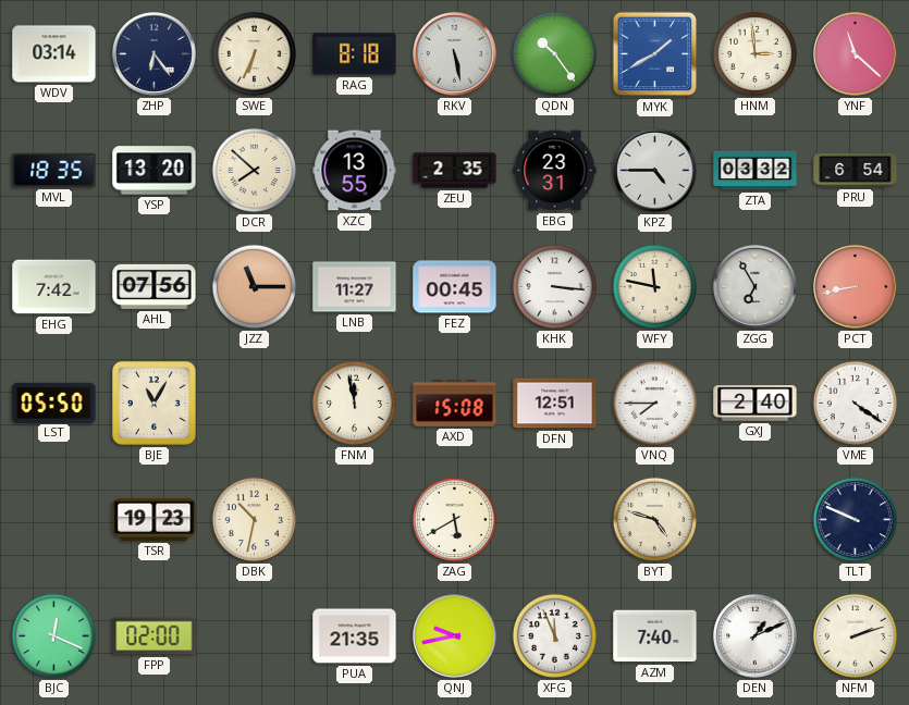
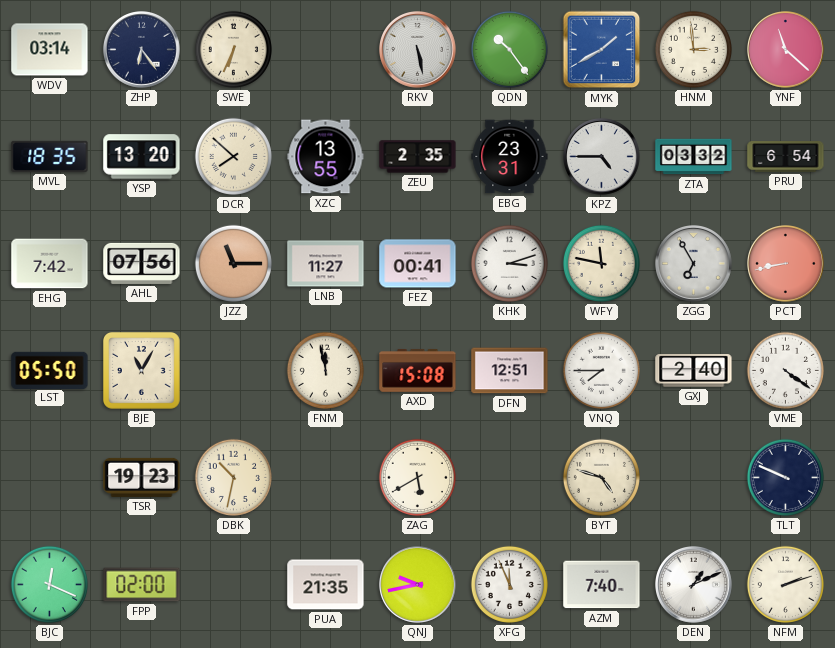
RAG: 8:18 -> none (355, 54)
FEZ: 00:45 -> 00:41 (418, 264)
KHK: 3:16 -> 3:12 (509, 263)
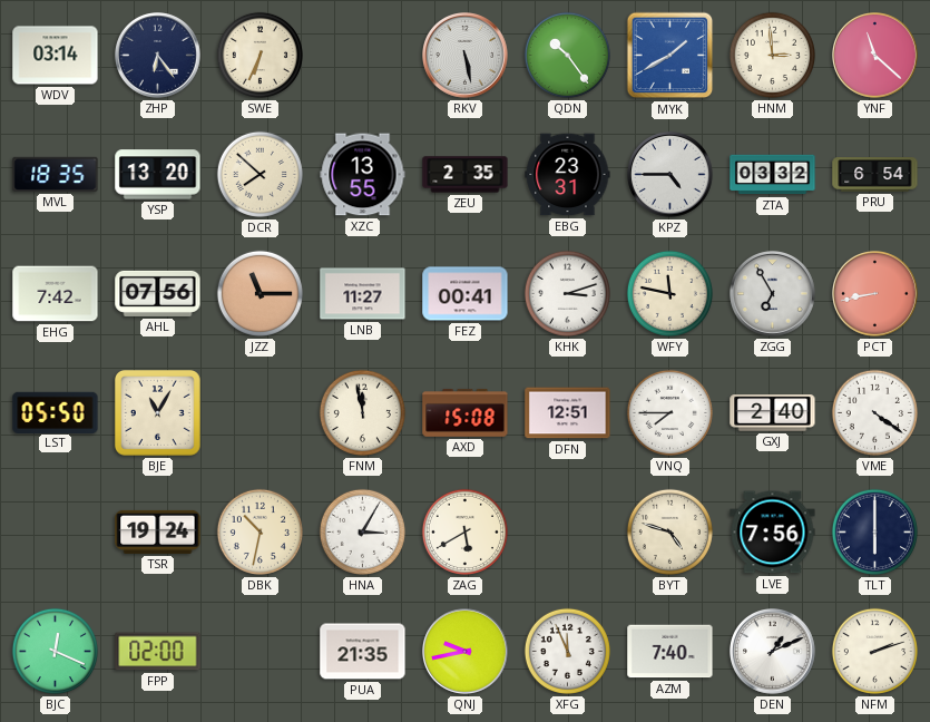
TSR: 19:23 -> 19:24 (158, 531)
HNA: none -> 3:05 (362, 531)
LVE: none -> 7:56 (773, 533)
TLT: 9:49 -> 6:00 (874, 531)
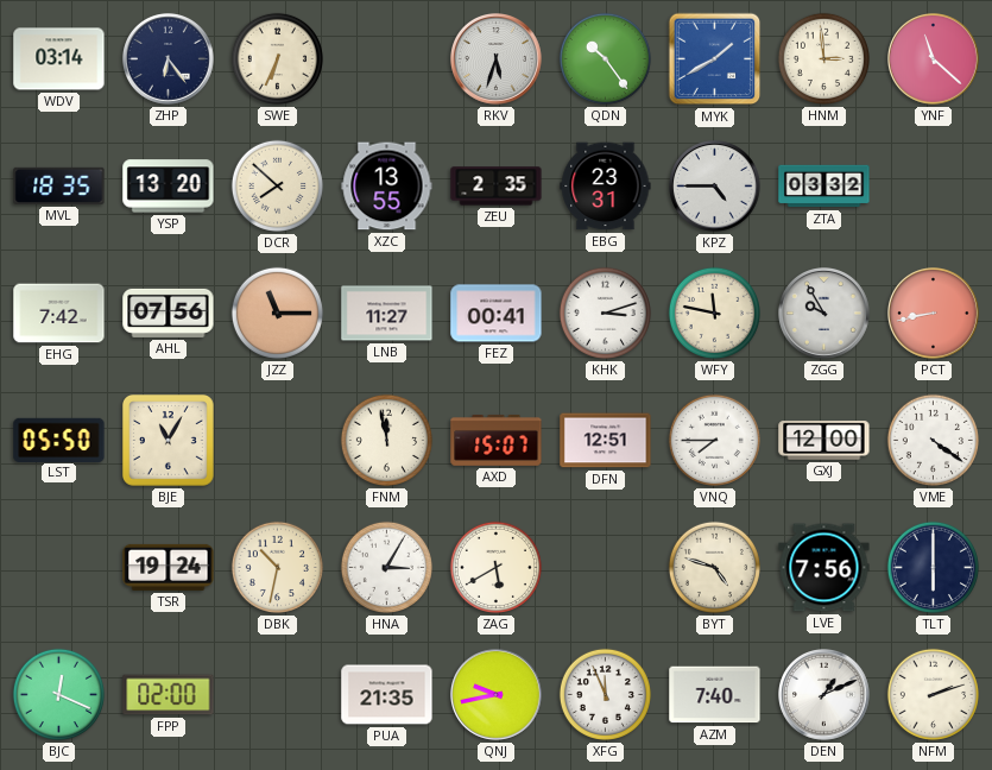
RKV: 5:28 -> 5:33 (497, 59)
PRU: 6:54 -> none (875, 175)
ZGG: 6:55 -> 9:55 (824, 314)
AXD: 15:08 -> 15:07 (497, 440)
GXJ: 2:40 -> 12:00 (824, 441)
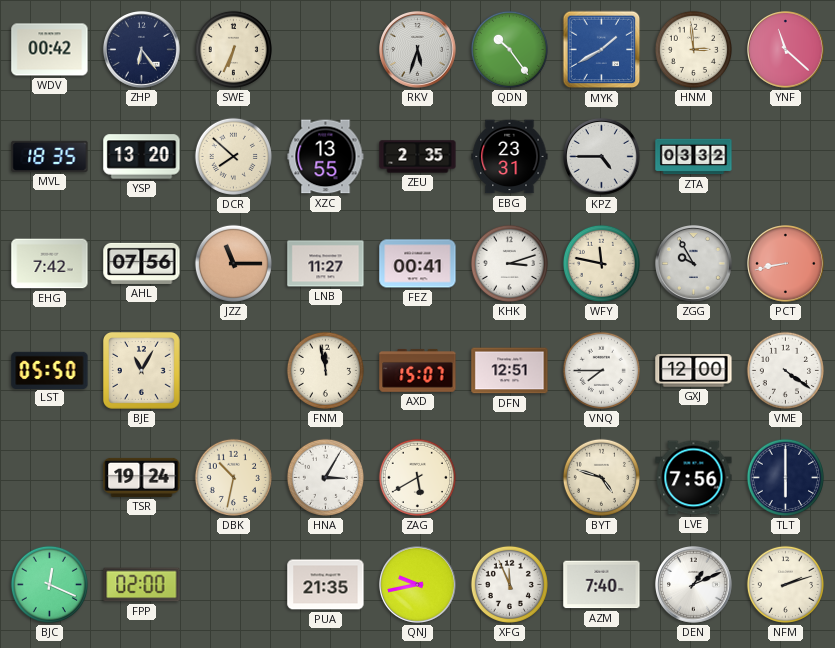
WDV: 03:14 -> 00:42 (50, 50)
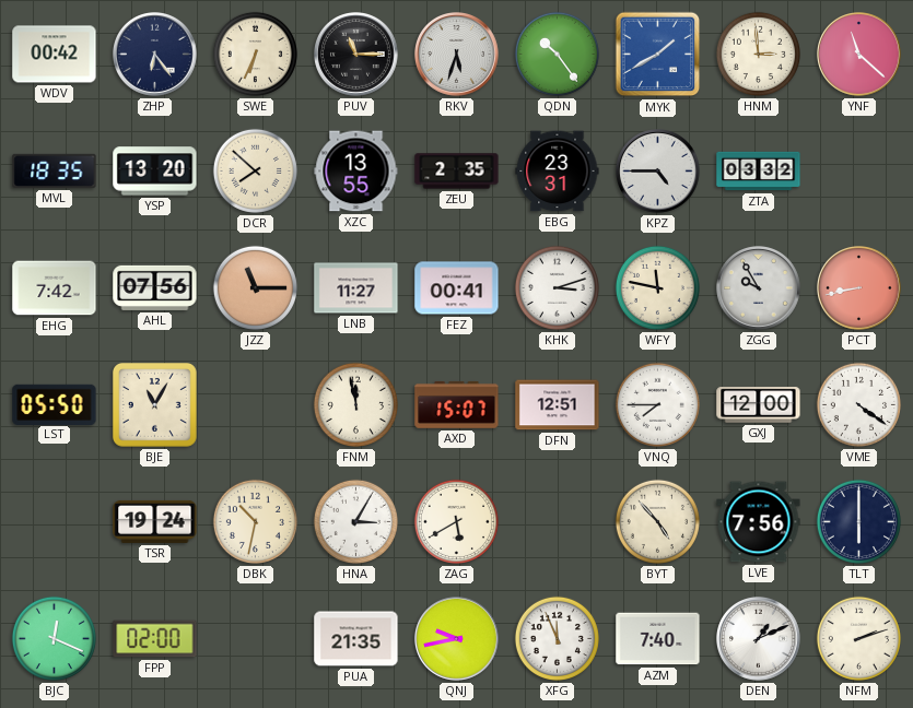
PUV: none -> 11:15 (356, 55)
BYT: 4:48 -> 4:53 (657, 521)
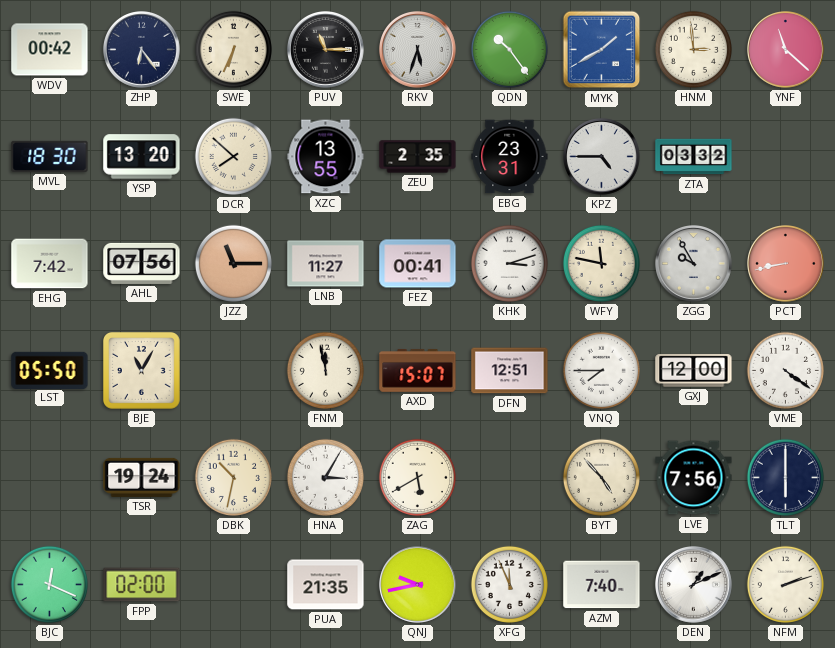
MVL: 18:35 -> 18:30 (50, 156)
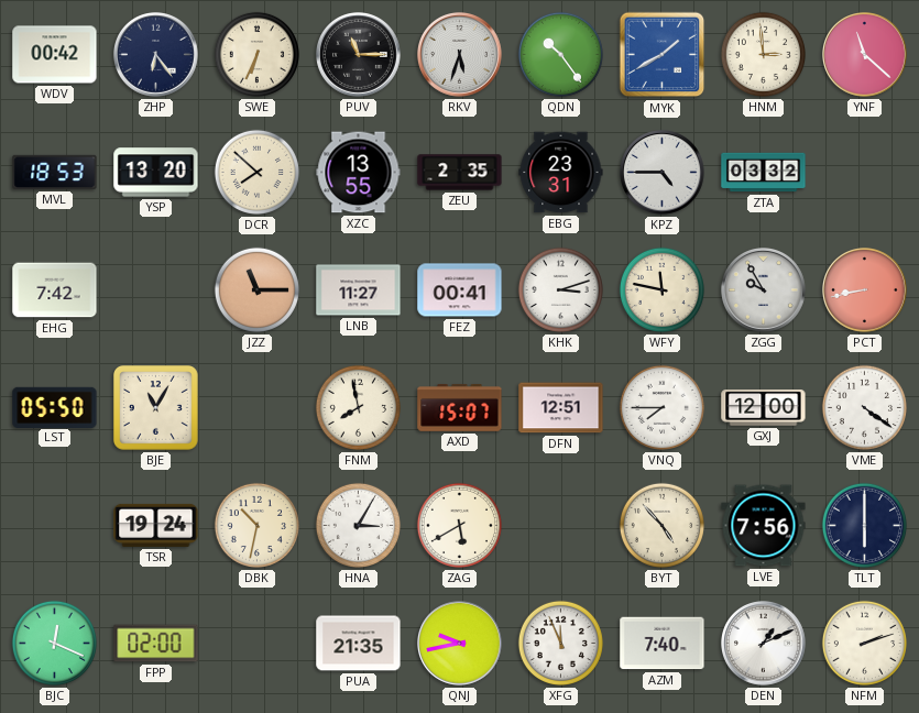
MVL: 18:30 -> 18:53 (55, 172)
AHL: 07:56 -> none (142, 263)
FNM: 11:58 -> 7:58 (358, 407)
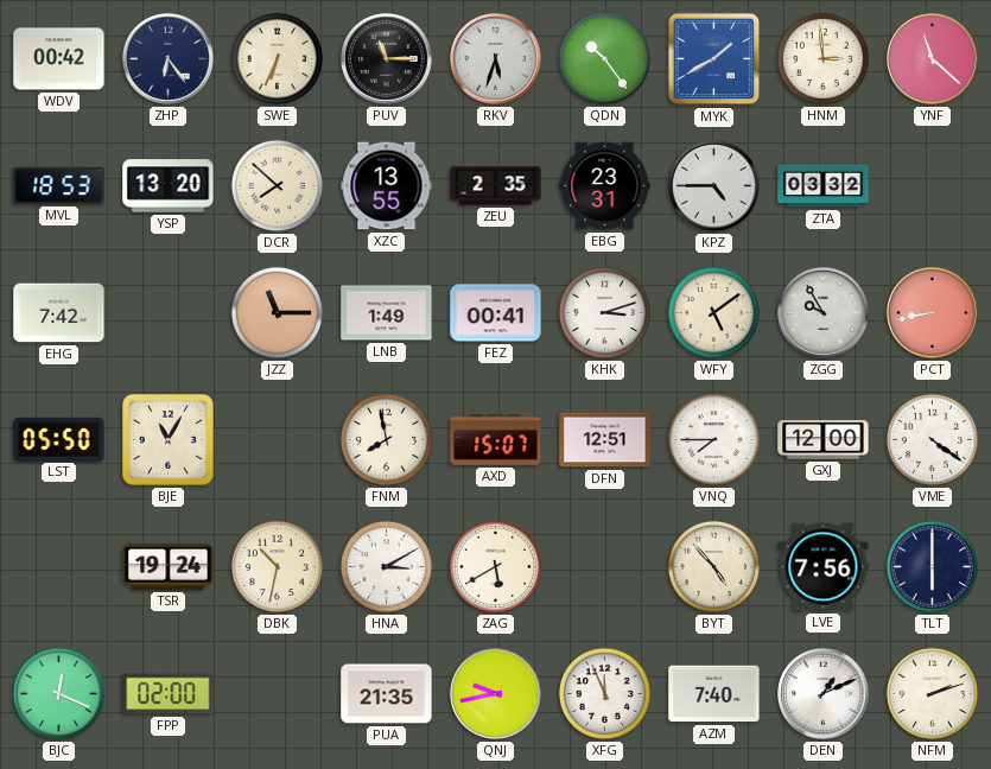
LNB: 11:27 -> 1:49 (387, 313)
WFY: 11:47 -> 5:09 (713, 312)
HNA: 3:05 -> 3:10 (386, 566)
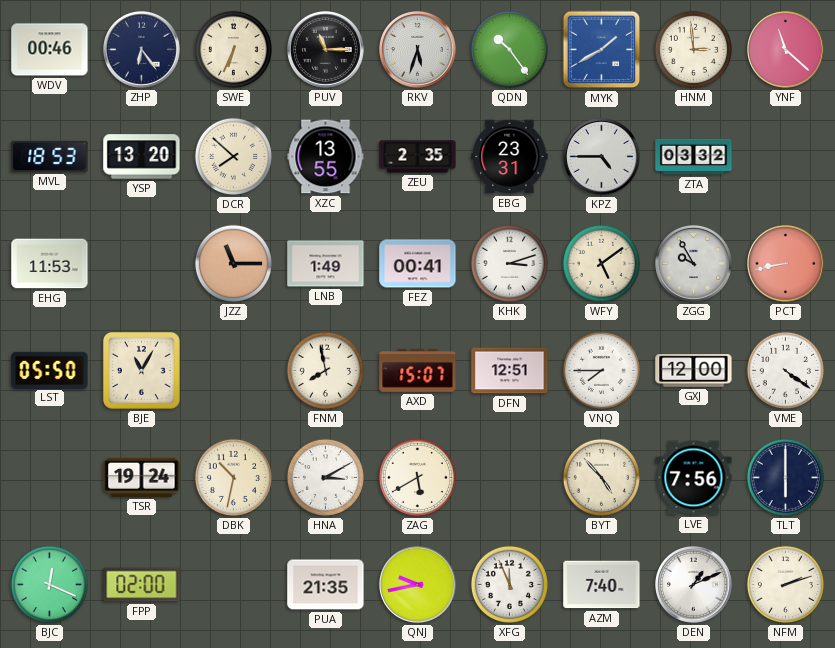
WDV: 00:42 -> 00:46 (50, 50)
EHG: 7:42 -> 11:53 (50, 264)
